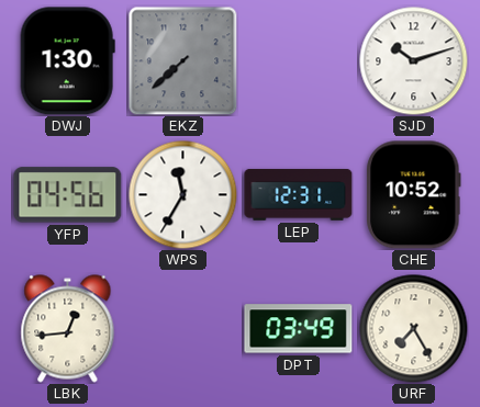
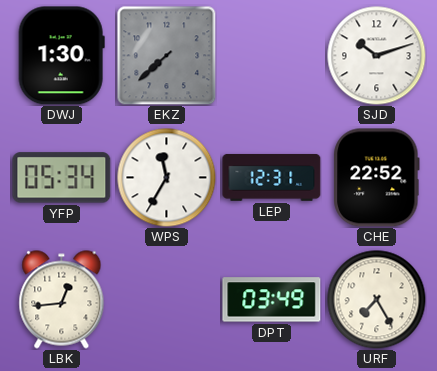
YFP: 04:56 -> 05:34 (62, 178)
CHE: 10:52 -> 22:52 (377, 178)
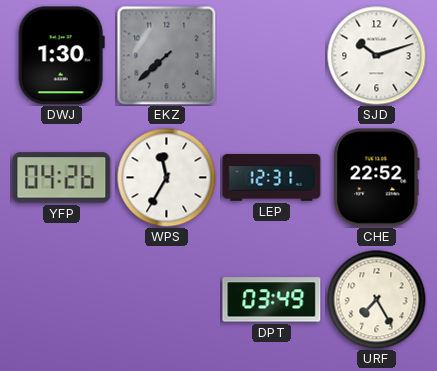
YFP: 05:34 -> 04:26 (62, 178)
LBK: 12:44 -> none (62, 300)
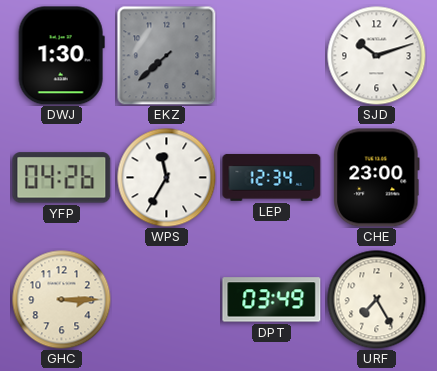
LEP: 12:31 -> 12:34 (272, 177)
CHE: 22:52 -> 23:00 (377, 178)
GHC: none -> 3:15 (62, 300)
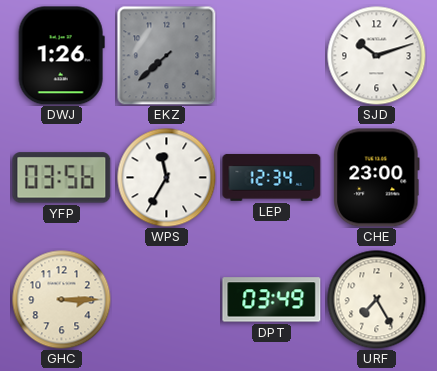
DWJ: 1:30 -> 1:26 (61, 56)
YFP: 04:26 -> 03:56 (62, 178)
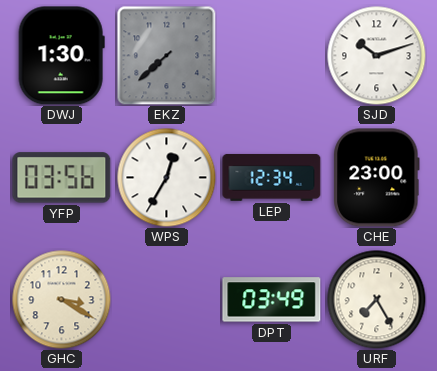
DWJ: 1:26 -> 1:30 (61, 56)
WPS: 11:35 -> 12:35 (167, 178)
GHC: 3:15 -> 3:20 (62, 300)
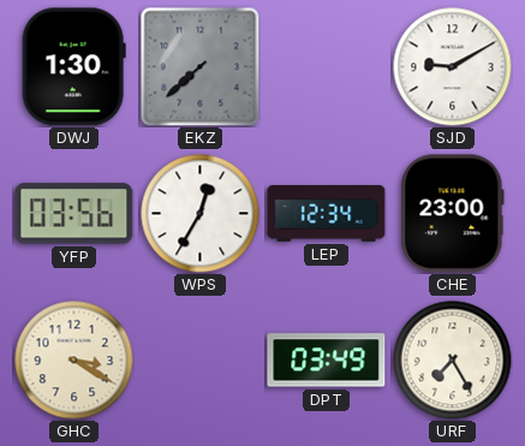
SJD: 10:12 -> 9:10 (453, 67)
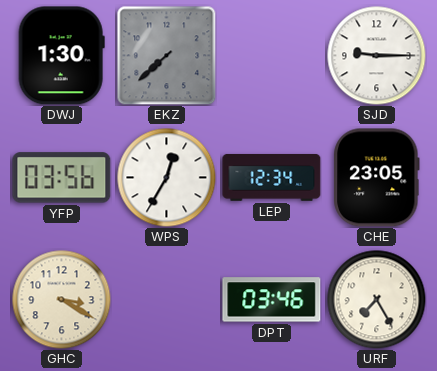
SJD: 9:10 -> 9:15 (377, 56)
CHE: 23:00 -> 23:05 (377, 178)
DPT: 03:49 -> 03:46 (272, 300)
